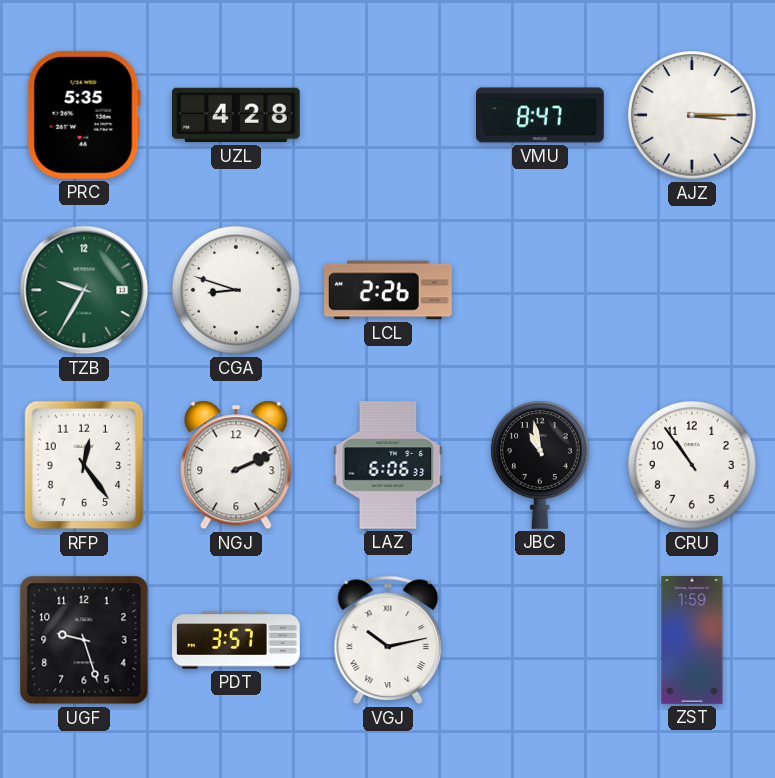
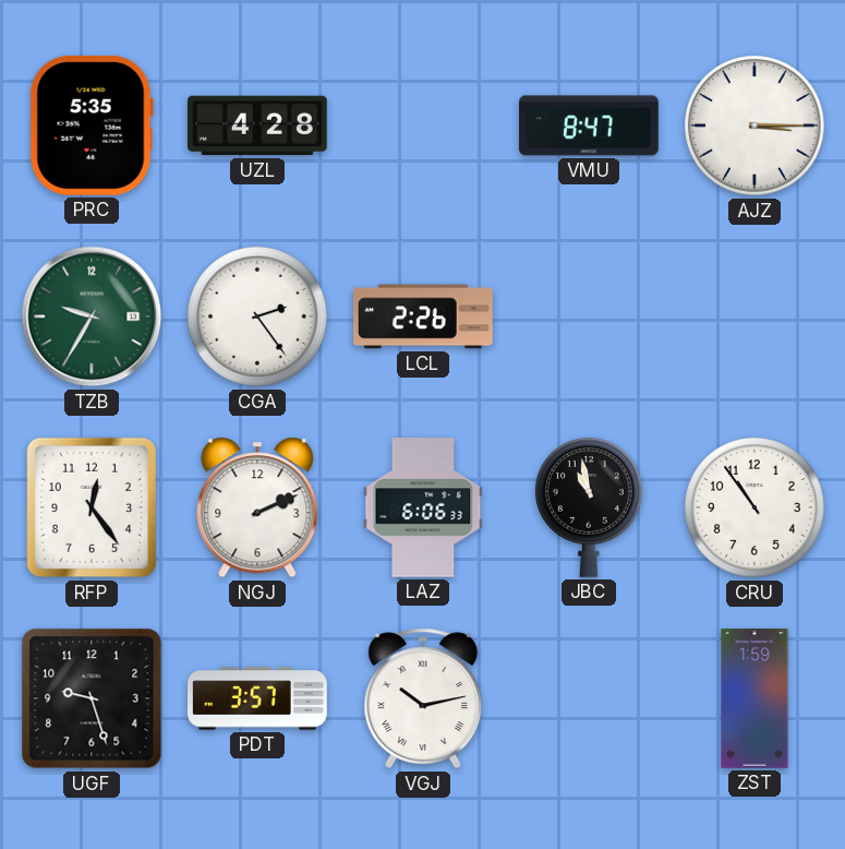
CGA: 8:48 -> 2:24 (257, 316)
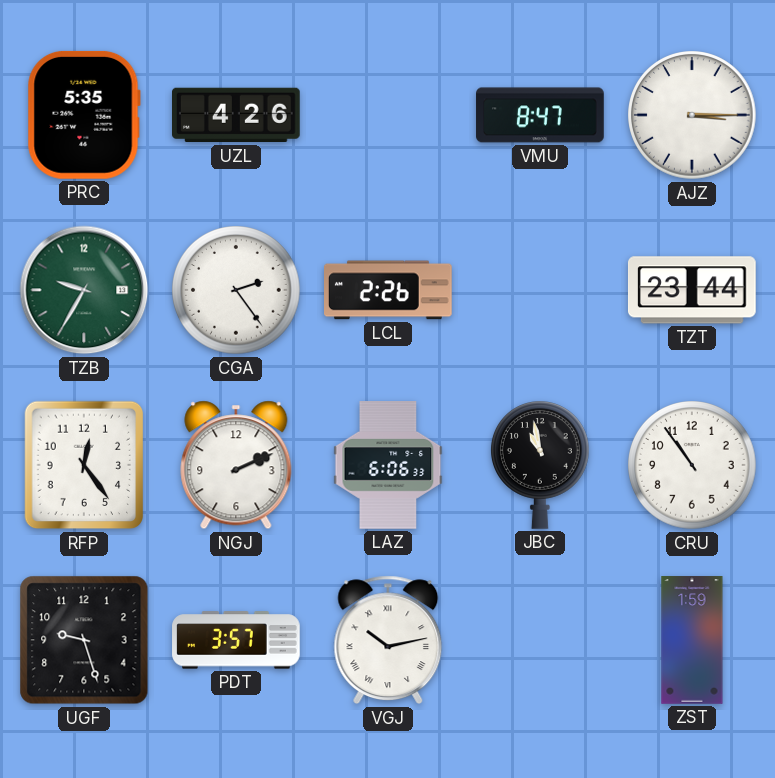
UZL: 4:28 -> 4:26 (237, 115)
TZT: none -> 23:44 (692, 290)
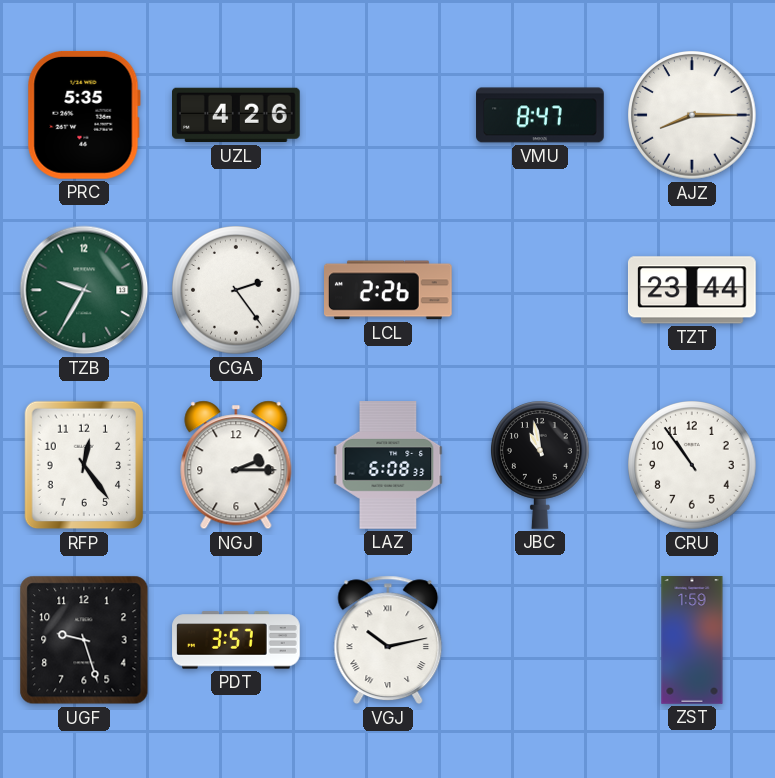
AJZ: 3:15 -> 8:15 (692, 115)
NGJ: 2:11 -> 2:15 (236, 465)
LAZ: 6:06 -> 6:08 (388, 465)
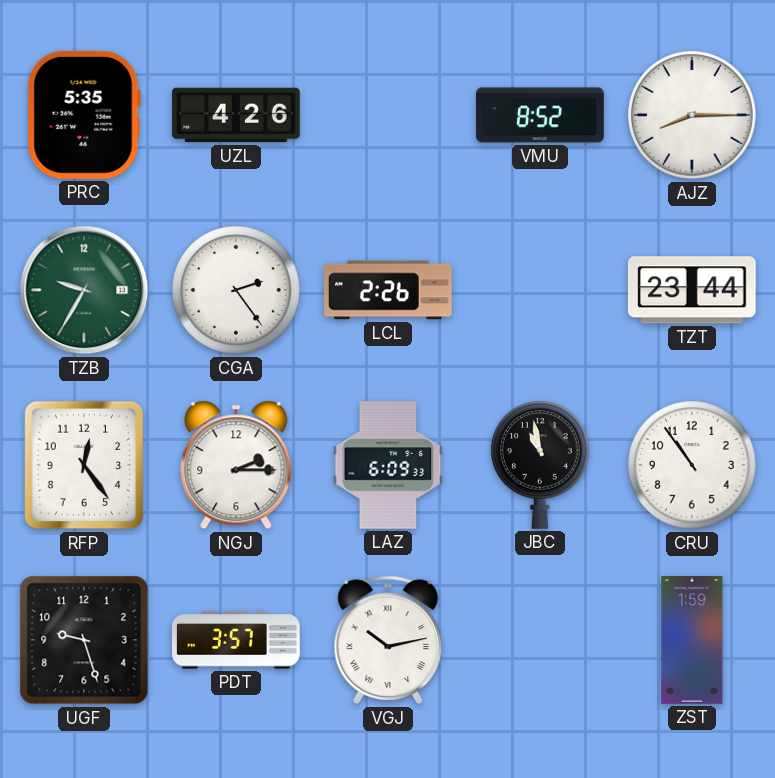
VMU: 8:47 -> 8:52 (540, 115)
LAZ: 6:08 -> 6:09 (388, 465)
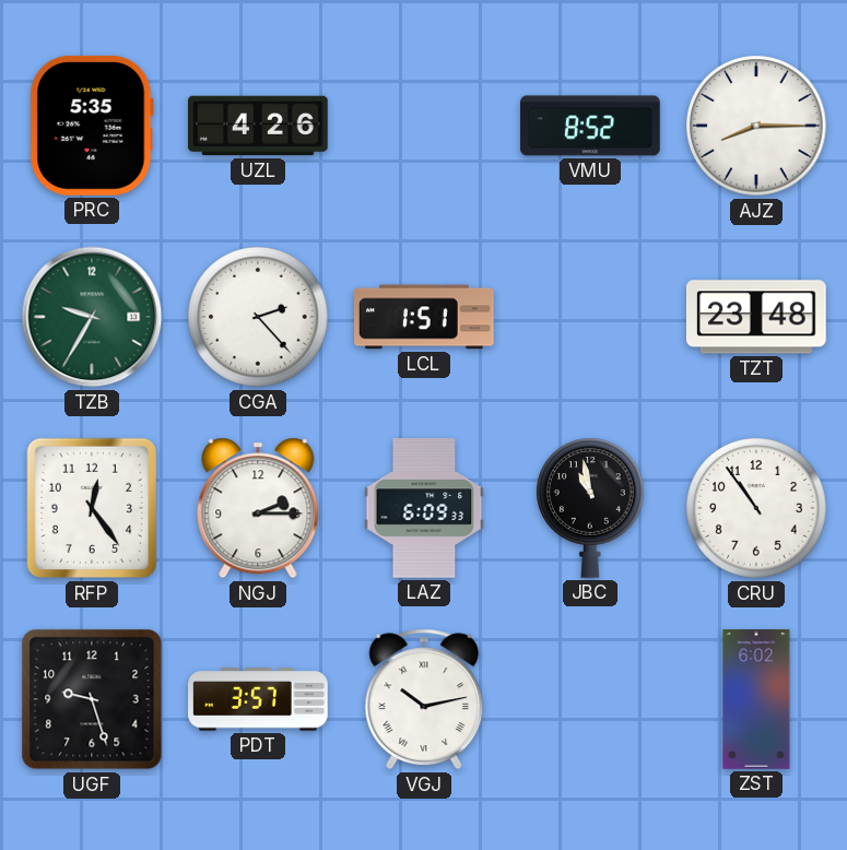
CGA: 2:24 -> 2:23 (258, 317)
LCL: 2:26 -> 1:51 (425, 317)
TZT: 23:44 -> 23:48 (756, 317)
ZST: 1:59 -> 6:02 (756, 699)
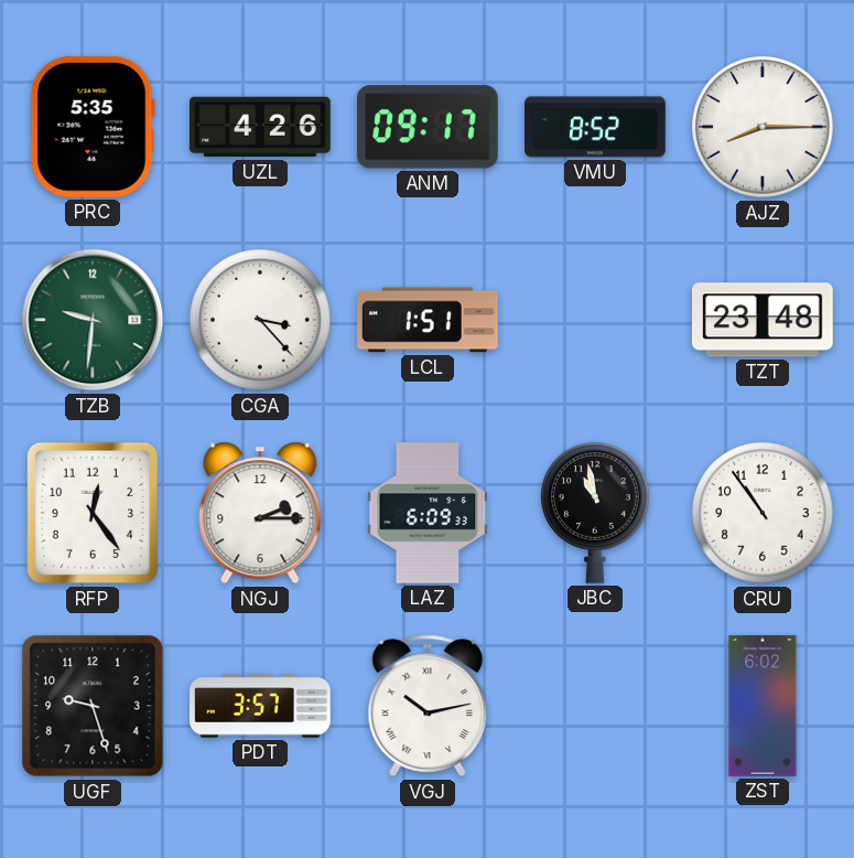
ANM: none -> 09:17 (428, 127)
TZB: 9:35 -> 9:31 (93, 320)
CGA: 2:23 -> 3:23 (260, 320)
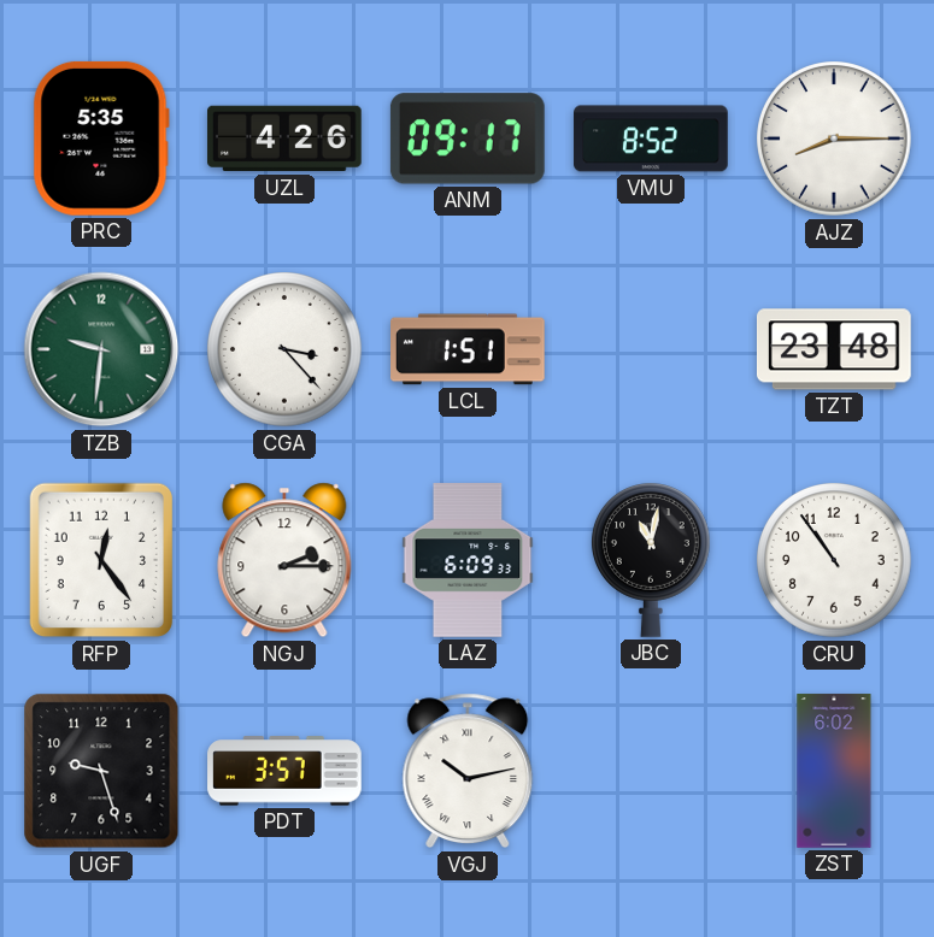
JBC: 10:58 -> 11:02 (652, 560)
